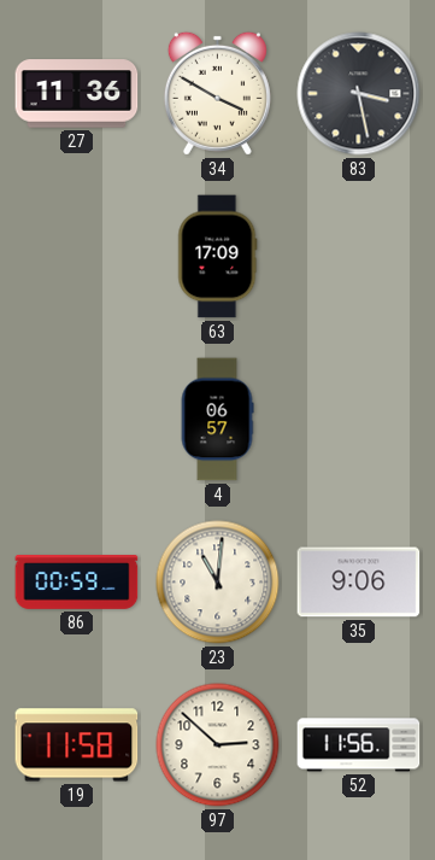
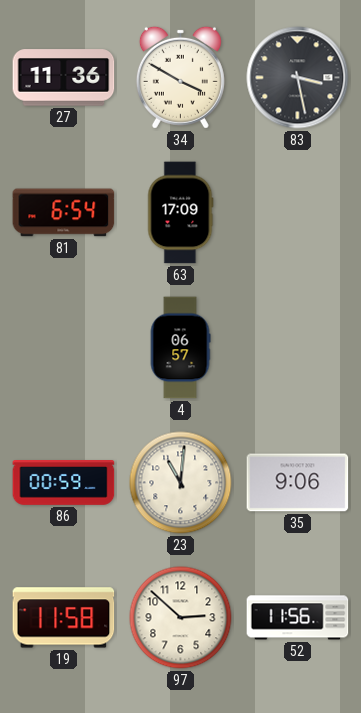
81: none -> 6:54 (64, 213)
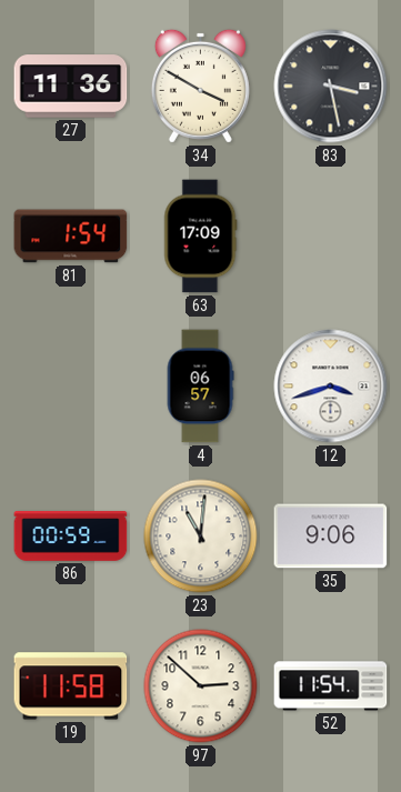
81: 6:54 -> 1:54 (71, 237)
12: none -> 3:42 (331, 387)
52: 11:56 -> 11:54 (331, 686)
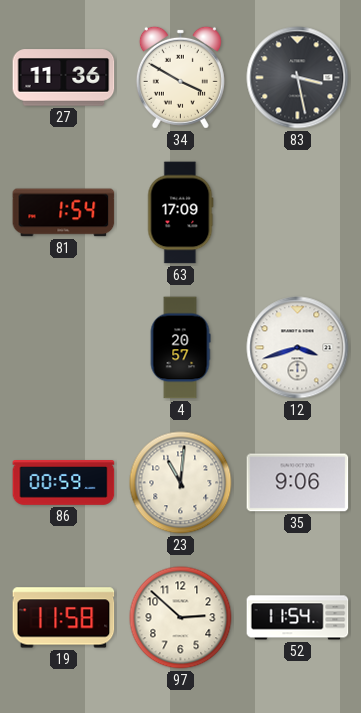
4: 06:57 -> 20:57 (180, 348)
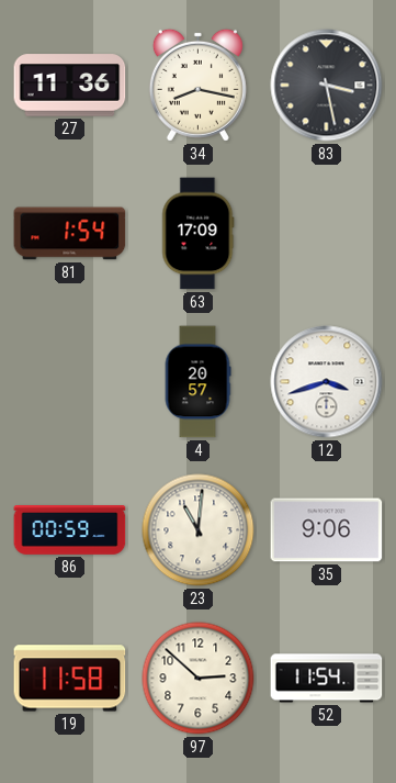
34: 3:50 -> 8:17 (197, 85)
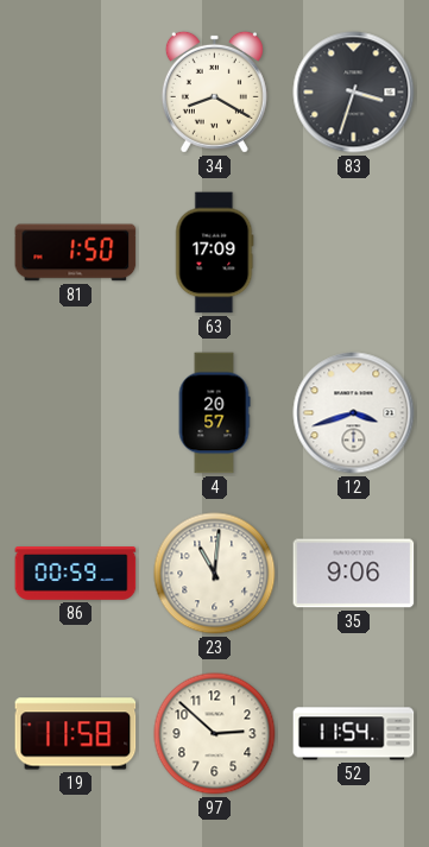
27: 11:36 -> none (70, 86)
34: 8:17 -> 8:20 (214, 91)
83: 3:28 -> 3:33 (354, 93)
81: 1:54 -> 1:50 (76, 253)
